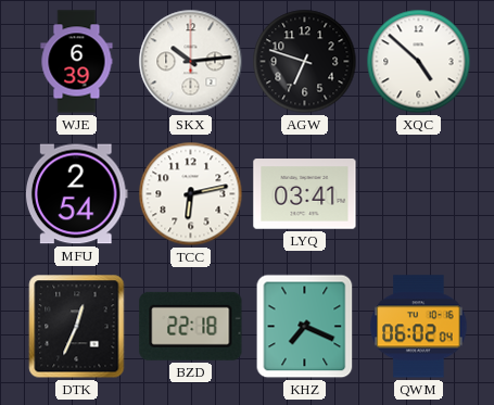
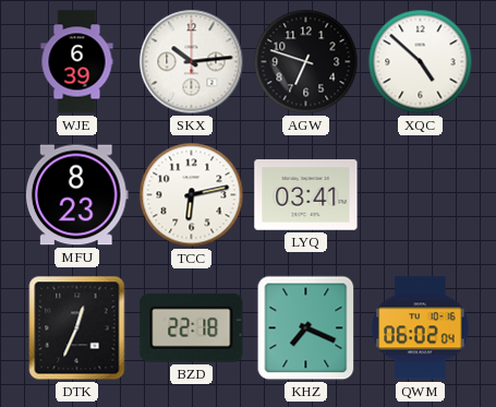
MFU: 2:54 -> 8:23 (76, 195)
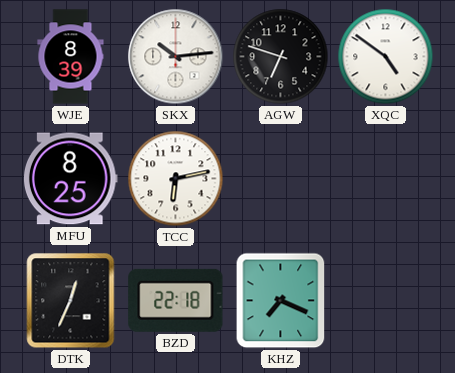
WJE: 6:39 -> 8:39 (71, 57)
XQC: 4:52 -> 4:51 (386, 57)
MFU: 8:23 -> 8:25 (70, 179)
LYQ: 03:41 -> none (306, 195)
QWM: 06:02 -> none (421, 328)
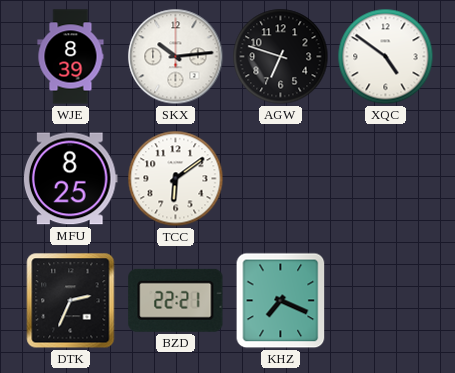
TCC: 6:13 -> 6:09 (176, 179)
DTK: 12:34 -> 2:34 (71, 301)
BZD: 22:18 -> 22:21 (176, 300)
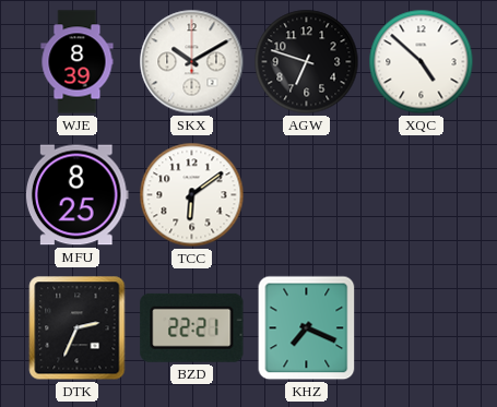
SKX: 10:14 -> 10:10 (192, 62)
XQC: 4:51 -> 4:52 (422, 62)
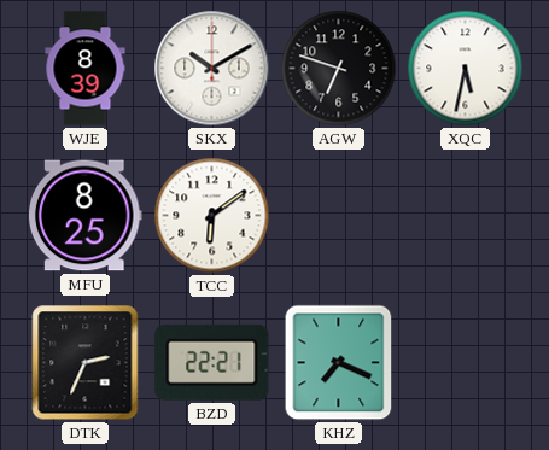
XQC: 4:52 -> 5:32 (466, 69)
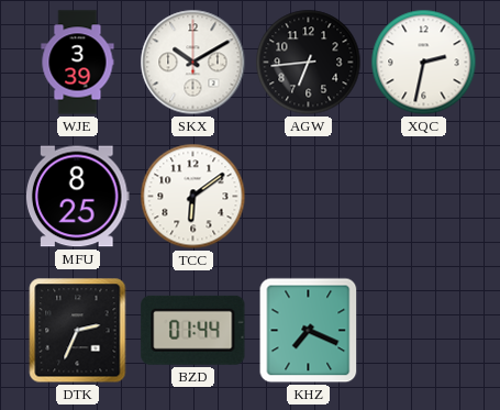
WJE: 8:39 -> 3:39 (78, 63)
AGW: 6:48 -> 6:44 (309, 63)
XQC: 5:32 -> 2:32 (424, 63)
BZD: 22:21 -> 01:44 (193, 330)
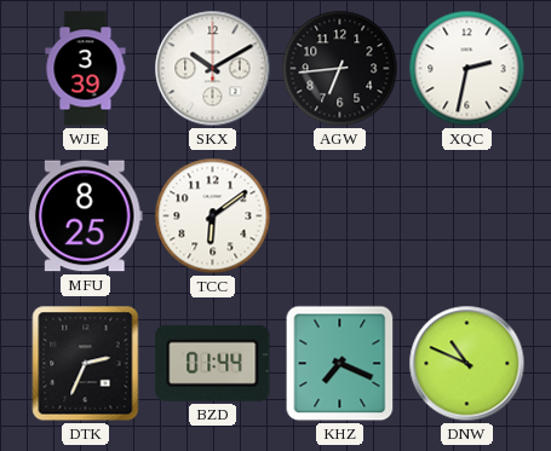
DNW: none -> 10:49 (467, 364)
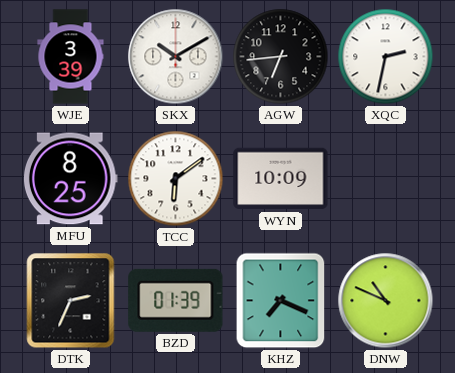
WYN: none -> 10:09 (281, 179)
BZD: 01:44 -> 01:39 (176, 300)
